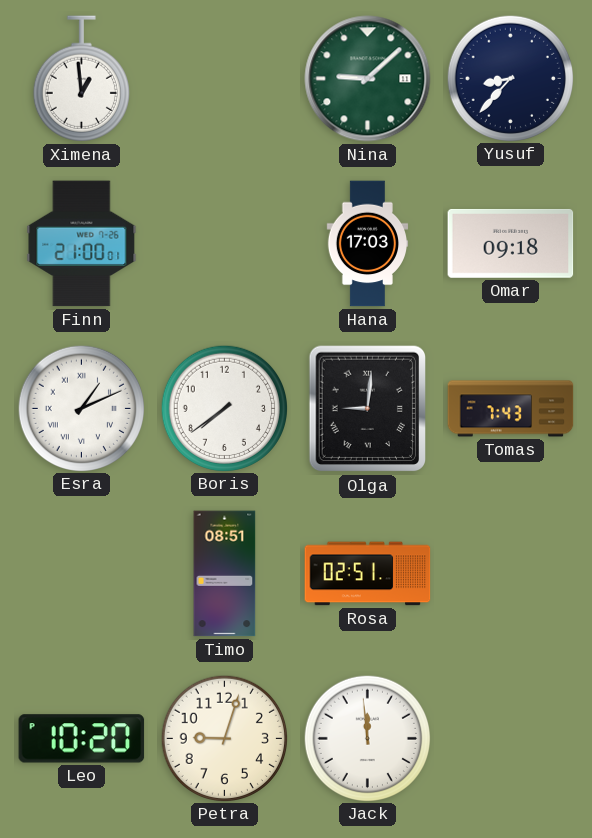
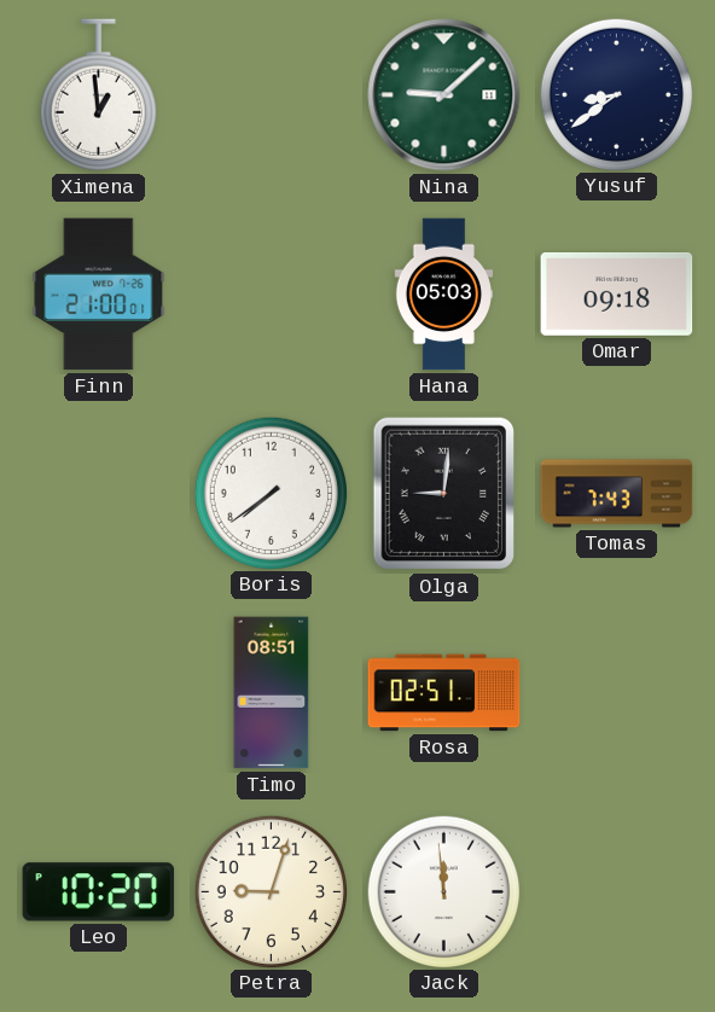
Yusuf: 8:37 -> 8:39 (616, 94)
Hana: 17:03 -> 05:03 (444, 295)
Esra: 1:11 -> none (81, 408)
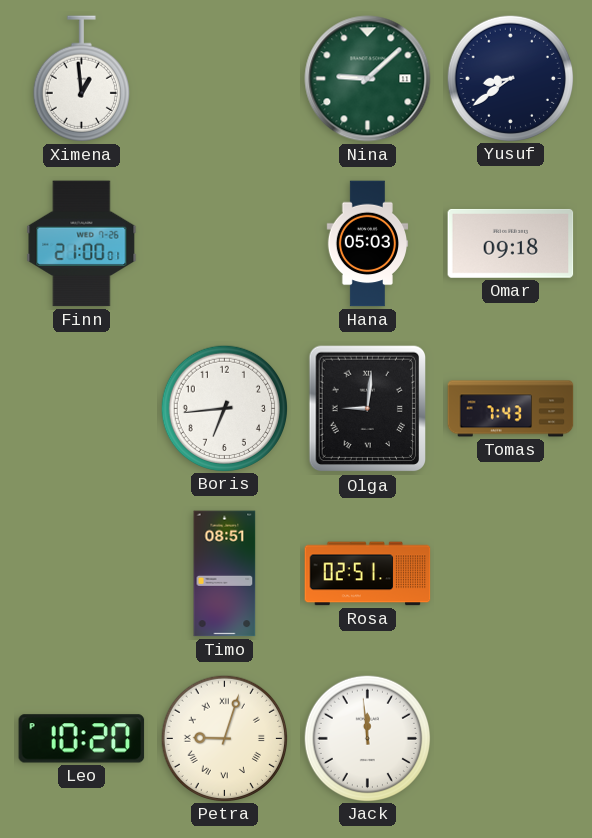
Boris: 7:39 -> 6:44 (224, 408)
Petra numerals: Arabic -> Roman (224, 738)
